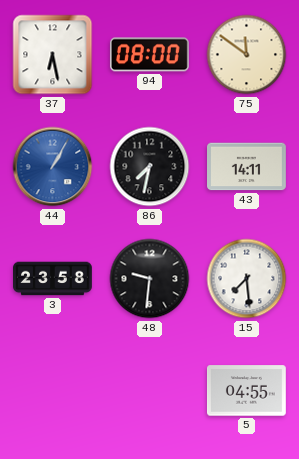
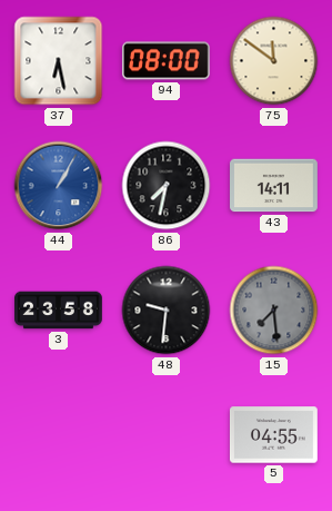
15 dial: white -> grey (274, 311)
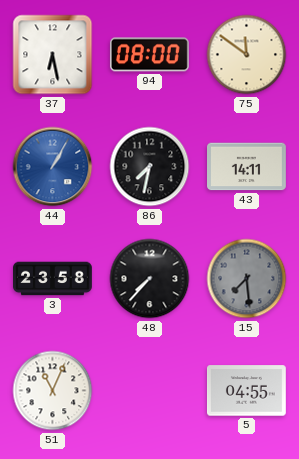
48: 9:31 -> 7:37 (150, 279)
51: none -> 11:04 (53, 391)
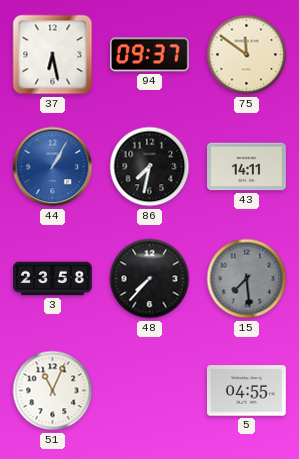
94: 08:00 -> 09:37 (149, 55)
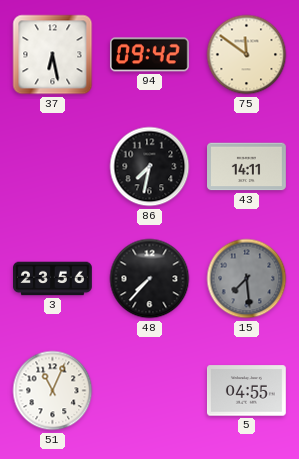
94: 09:37 -> 09:42 (149, 55)
44: 1:05 -> none (53, 167)
3: 23:58 -> 23:56 (53, 279)
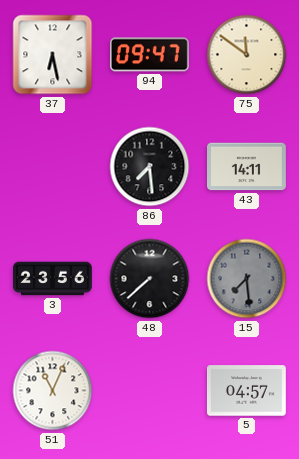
94: 09:42 -> 09:47 (149, 55)
86: 7:32 -> 7:29 (150, 167)
48: 7:37 -> 7:38 (150, 279)
5: 04:55 -> 04:57 (247, 391)
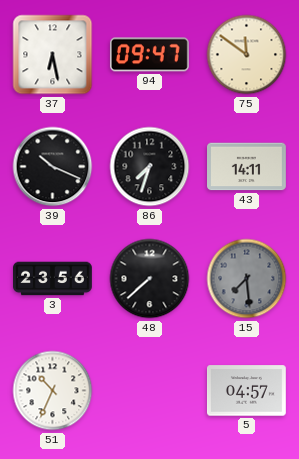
39: none -> 10:19 (53, 167)
86: 7:29 -> 7:33 (150, 167)
51: 11:04 -> 10:34 (53, 391)
